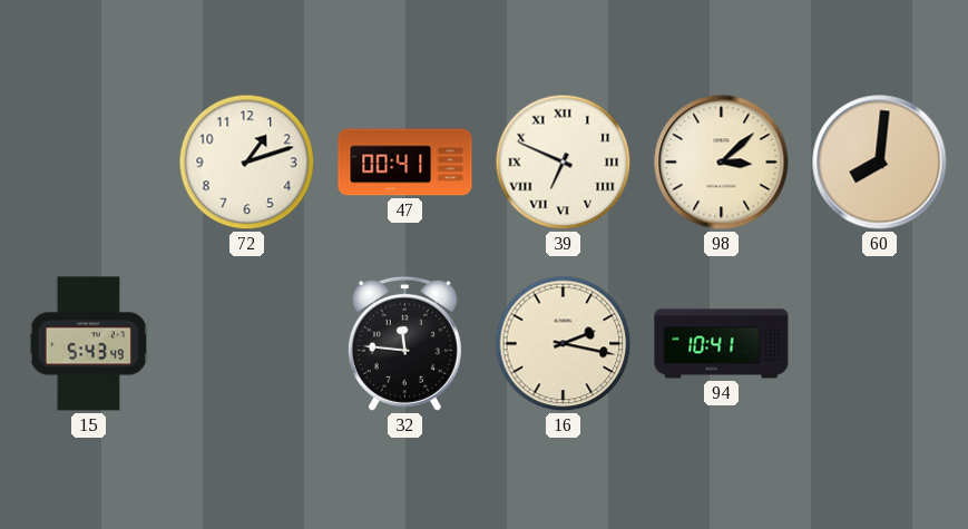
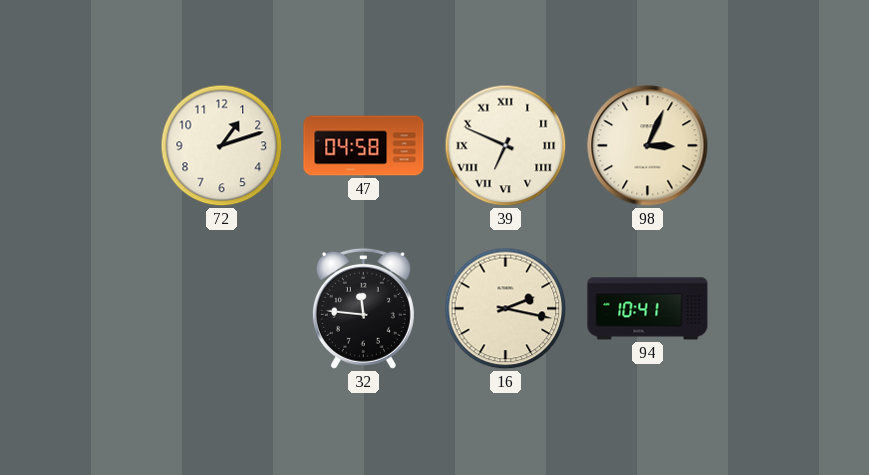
47: 00:41 -> 04:58 (364, 146)
98: 3:08 -> 3:04 (648, 146)
60: 8:01 -> none (880, 163)
15: 5:43 -> none (88, 344)
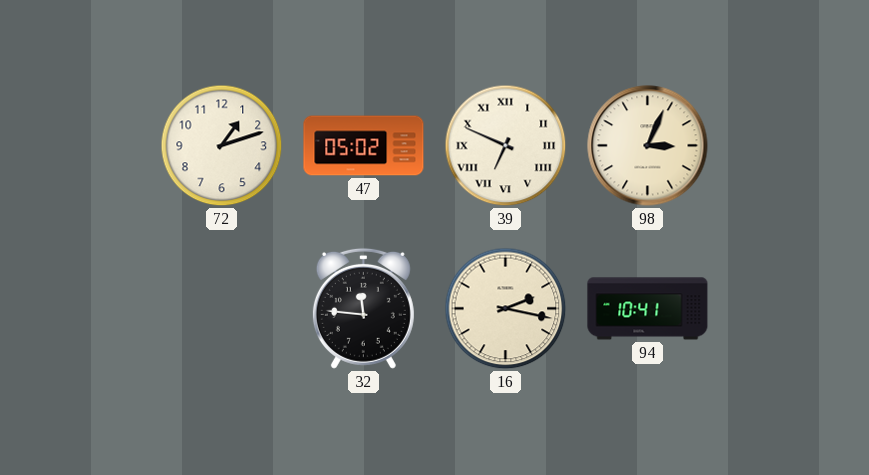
47: 04:58 -> 05:02 (364, 146)
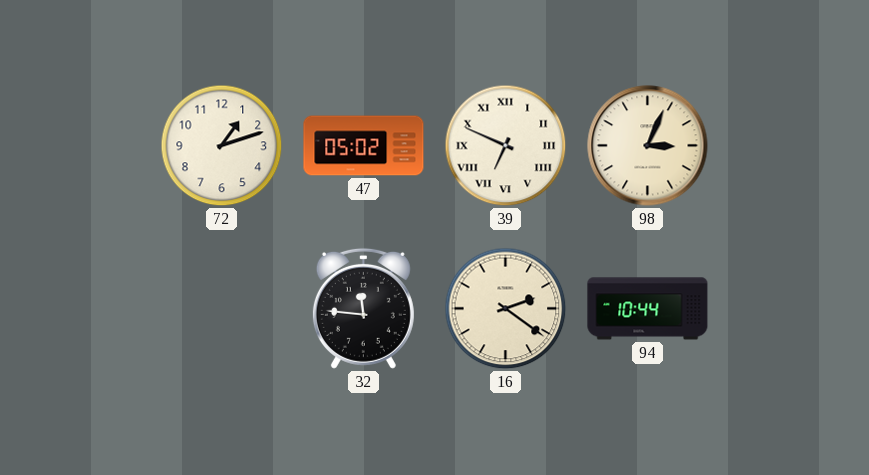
16: 2:17 -> 2:21 (506, 309)
94: 10:41 -> 10:44 (648, 309)
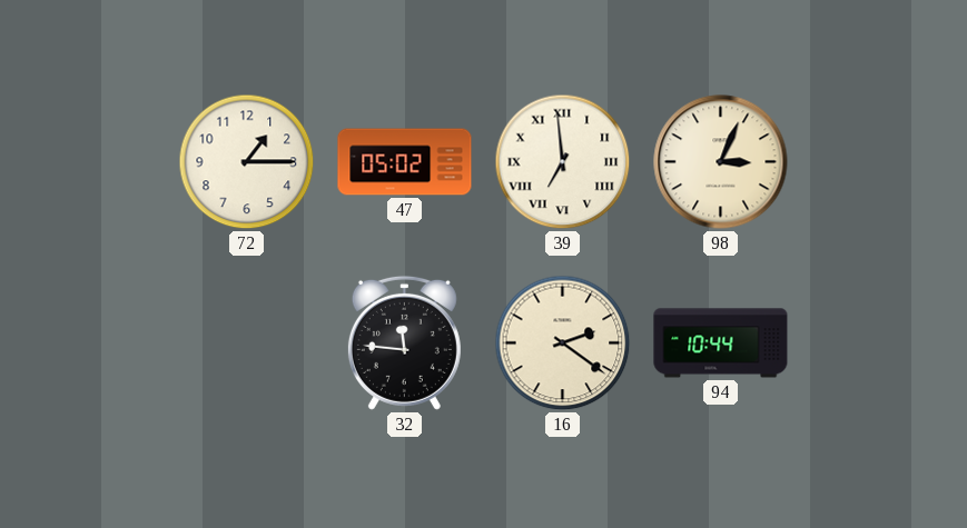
72: 1:12 -> 1:15 (247, 162)
39: 6:49 -> 6:59 (563, 162)
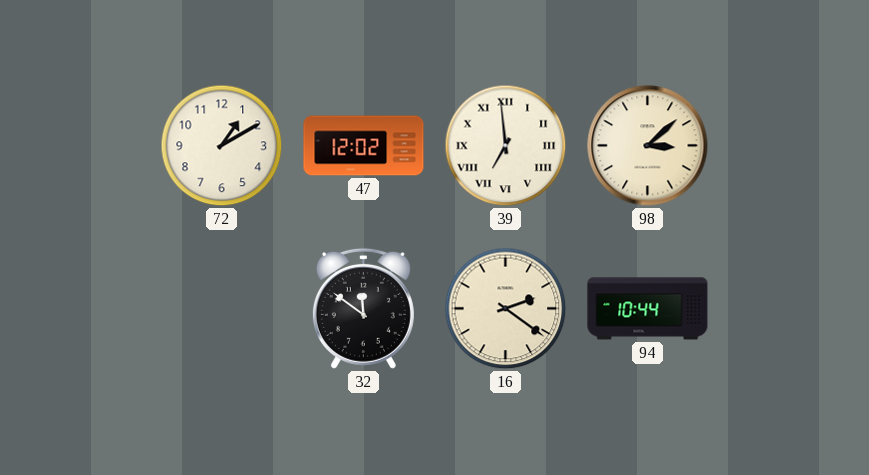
72: 1:15 -> 1:10 (222, 146)
47: 05:02 -> 12:02 (364, 146)
98: 3:04 -> 3:08 (648, 146)
32: 11:46 -> 11:51 (363, 308)
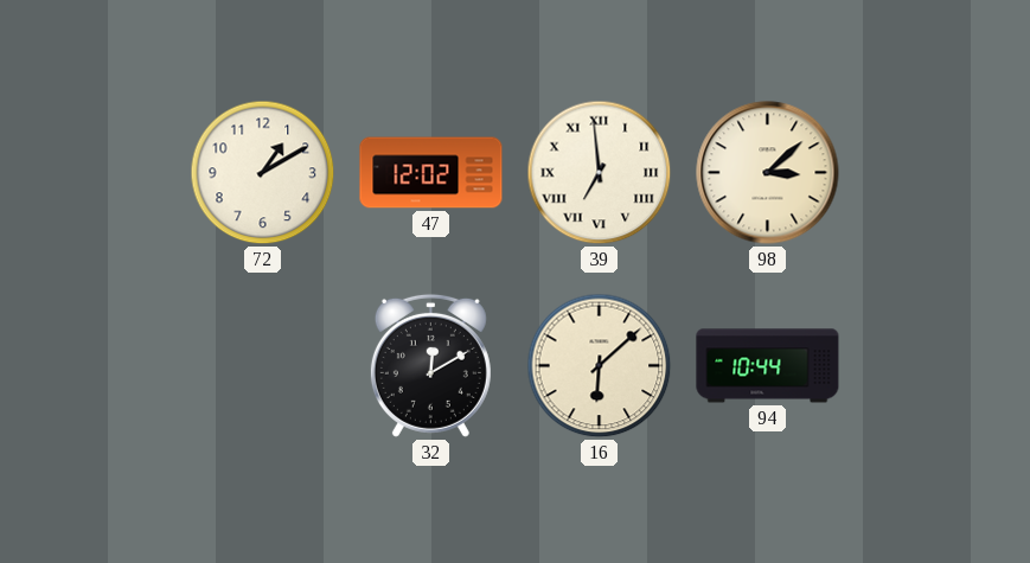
32: 11:51 -> 12:10 (430, 365)
16: 2:21 -> 6:08 (600, 366)
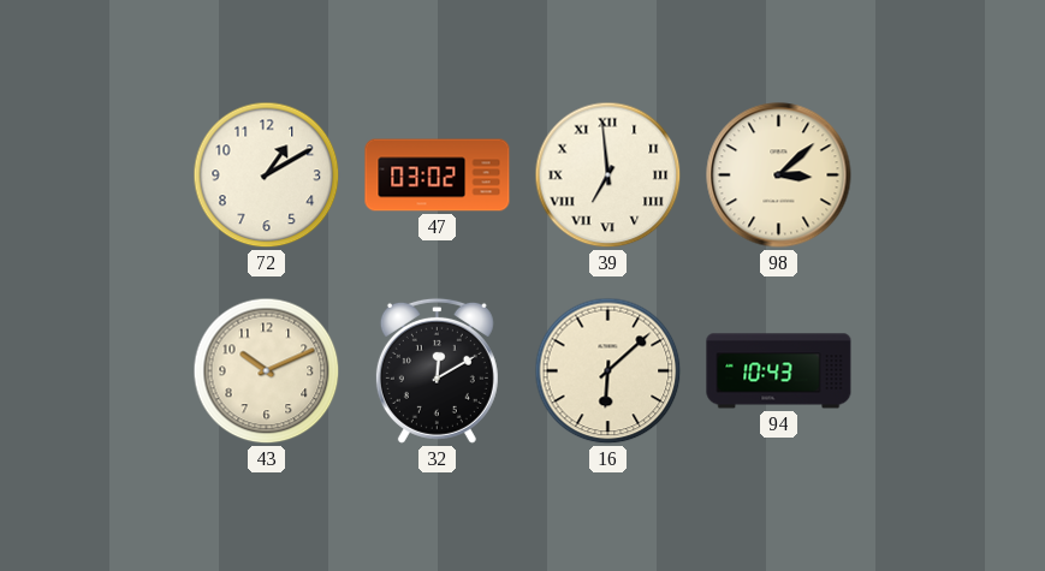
47: 12:02 -> 03:02 (438, 176)
43: none -> 10:11 (267, 371)
94: 10:44 -> 10:43 (779, 371)
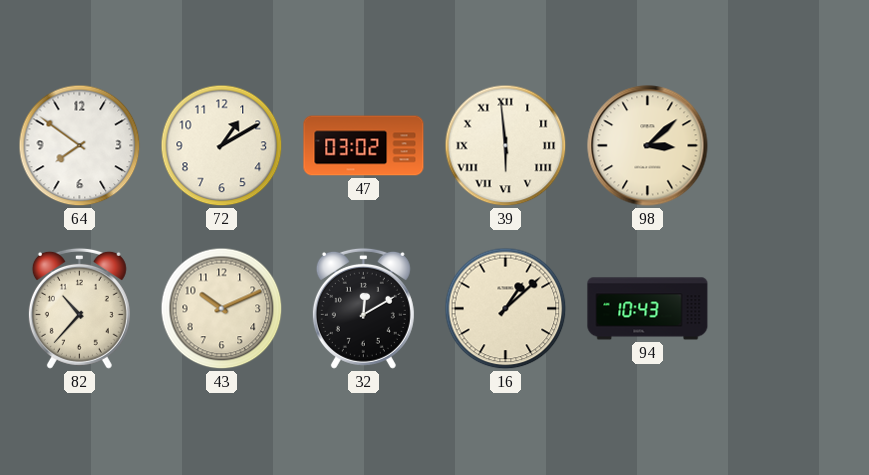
64: none -> 7:51 (80, 146)
39: 6:59 -> 5:59 (506, 146)
82: none -> 10:37 (79, 308)
16: 6:08 -> 1:08 (506, 309)
